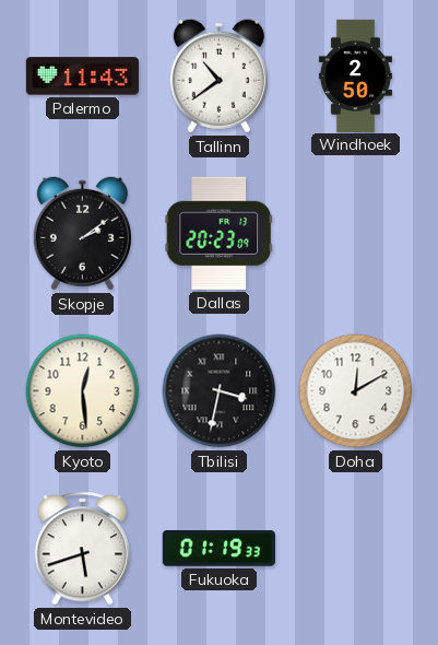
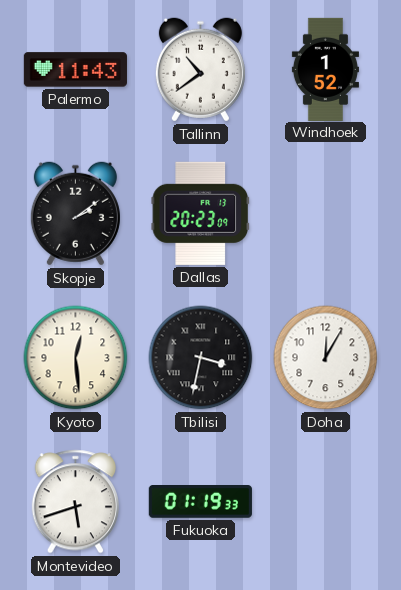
Windhoek: 2:50 -> 1:52 (325, 69)
Doha: 12:10 -> 12:05 (326, 358)
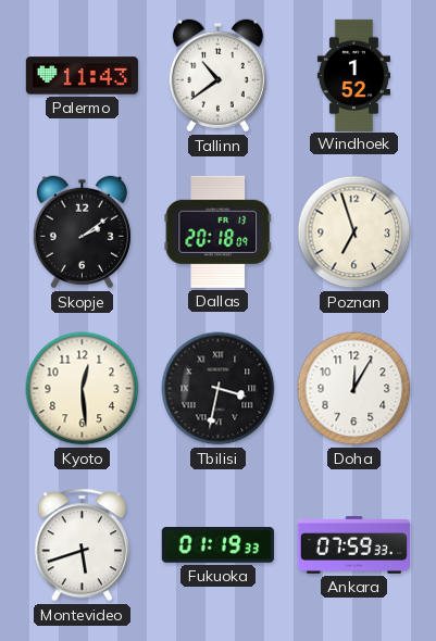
Dallas: 20:23 -> 20:18 (217, 231)
Poznan: none -> 6:57 (354, 232)
Ankara: none -> 07:59 (353, 545)
